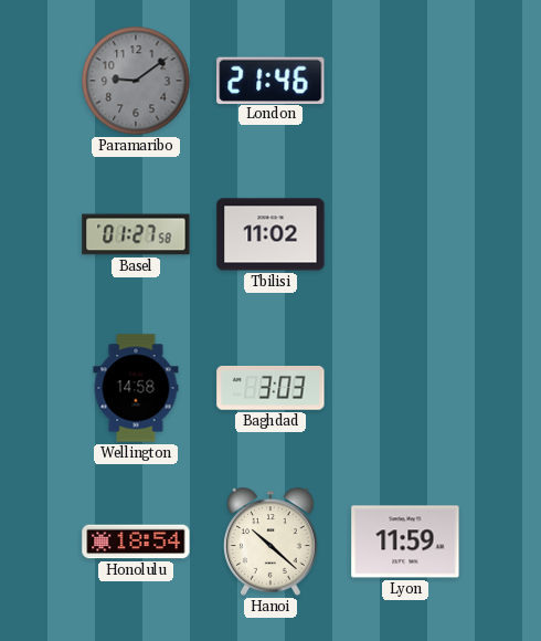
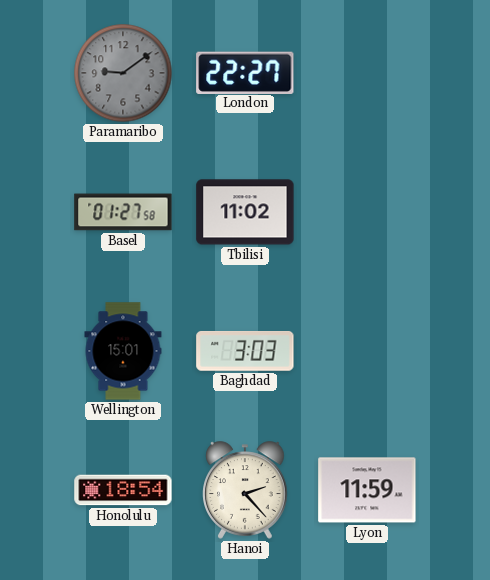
London: 21:46 -> 22:27 (245, 72)
Wellington: 14:58 -> 15:01 (123, 351)
Hanoi: 10:22 -> 2:23 (245, 490)
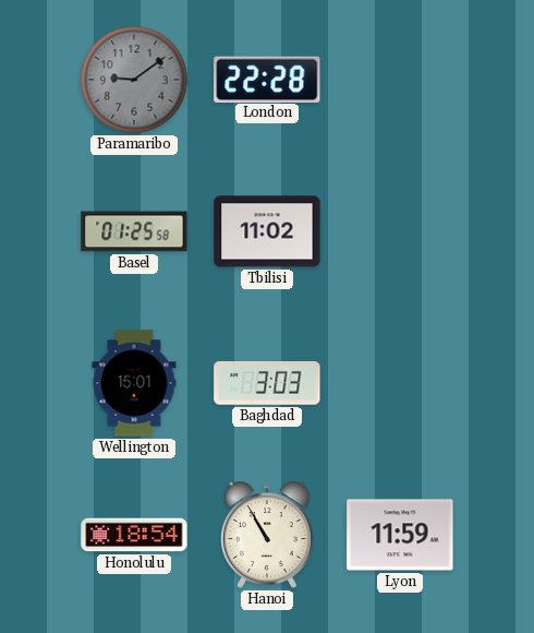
London: 22:27 -> 22:28 (267, 79)
Basel: 01:27 -> 01:25 (134, 231)
Hanoi: 2:23 -> 10:55 (267, 535)
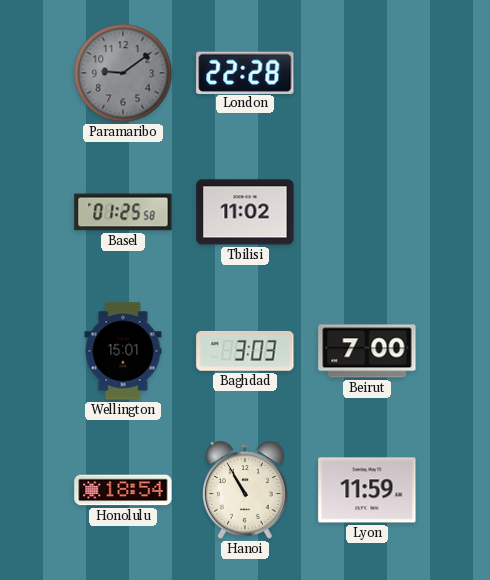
Beirut: none -> 7:00 (367, 351)
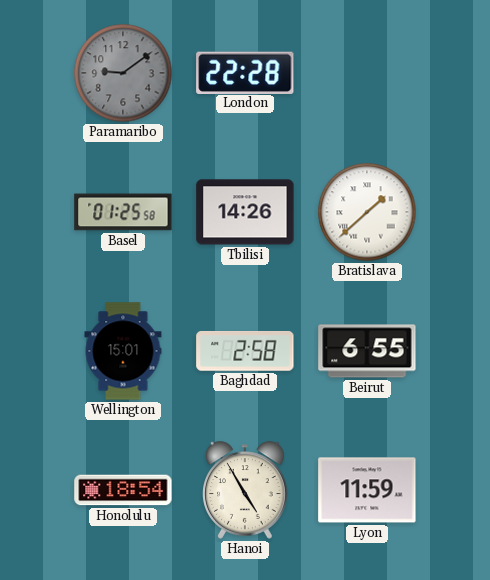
Tbilisi: 11:02 -> 14:26 (245, 212)
Bratislava: none -> 1:38 (367, 212)
Baghdad: 3:03 -> 2:58 (245, 351)
Beirut: 7:00 -> 6:55 (367, 351)
Hanoi: 10:55 -> 4:55 (245, 490)
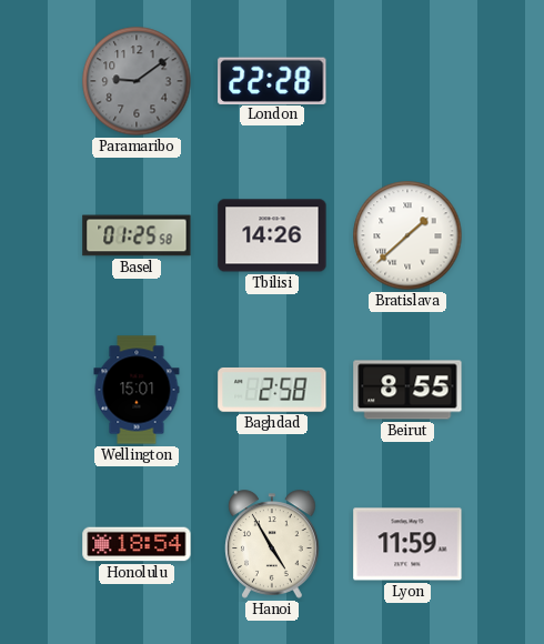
Beirut: 6:55 -> 8:55 (407, 390)
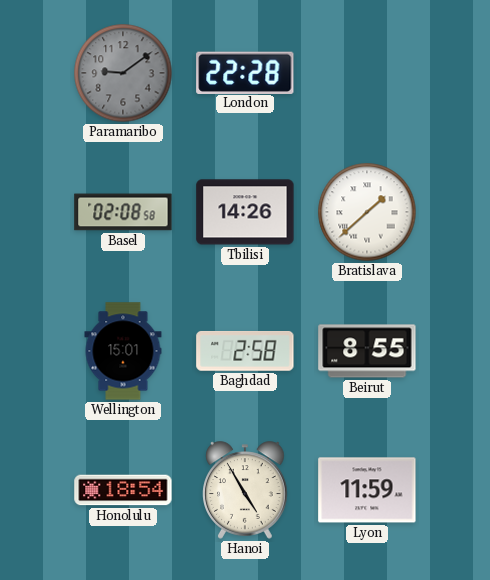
Basel: 01:25 -> 02:08 (123, 212)
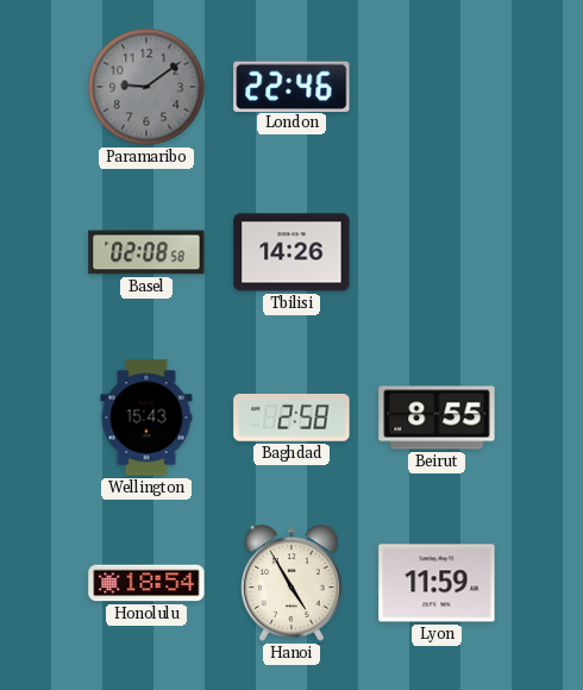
London: 22:28 -> 22:46 (291, 86)
Bratislava: 1:38 -> none (367, 212)
Wellington: 15:01 -> 15:43 (146, 418)
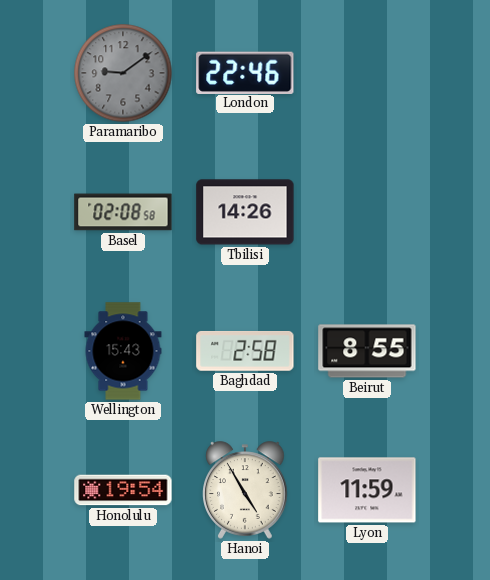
Honolulu: 18:54 -> 19:54 (123, 490)
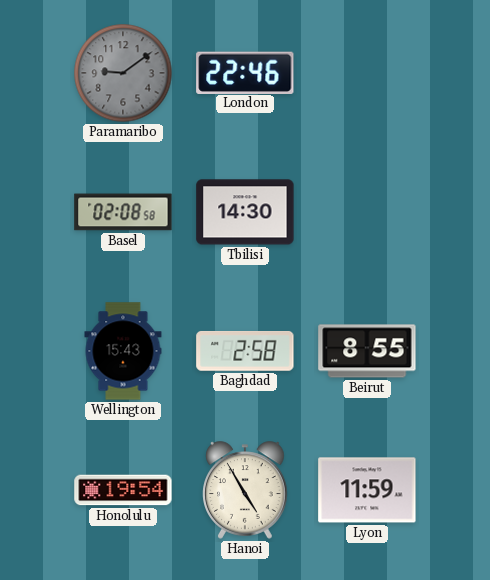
Tbilisi: 14:26 -> 14:30 (245, 212)
